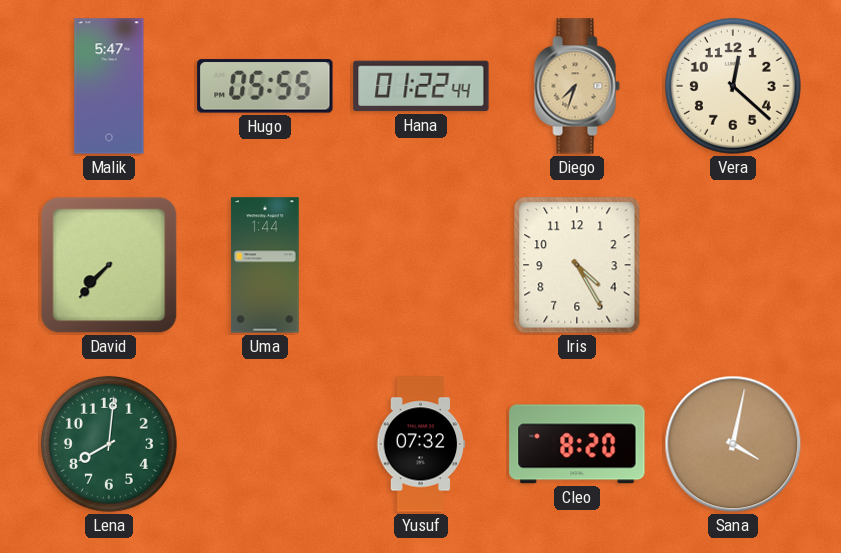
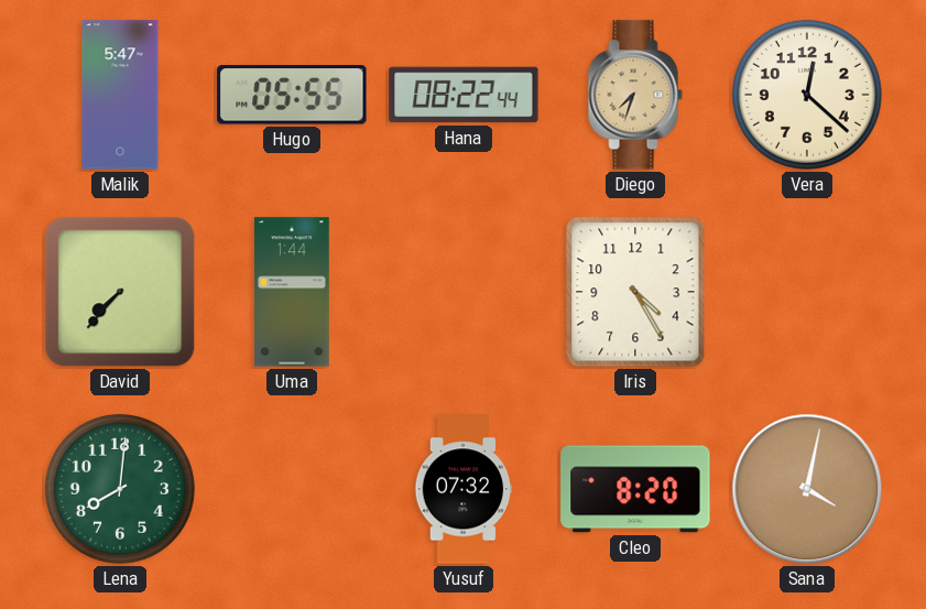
Hana: 01:22 -> 08:22 (464, 95)
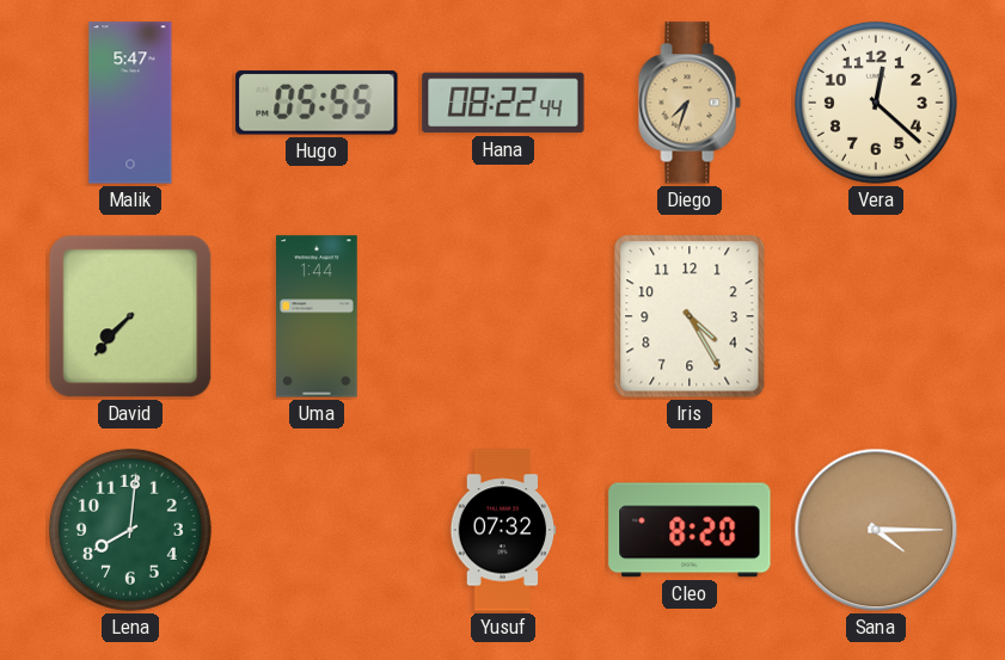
Sana: 4:02 -> 4:15 (876, 530)
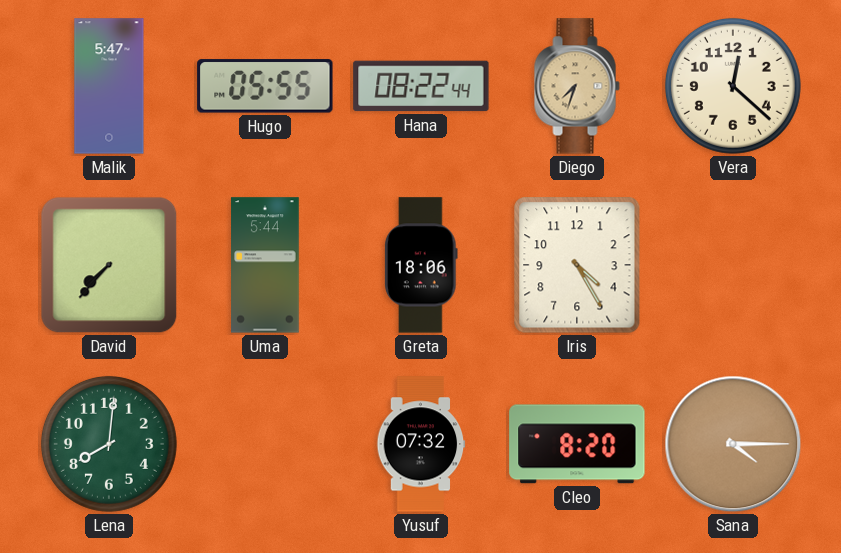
Uma: 1:44 -> 5:44 (265, 265)
Greta: none -> 18:06 (422, 265)
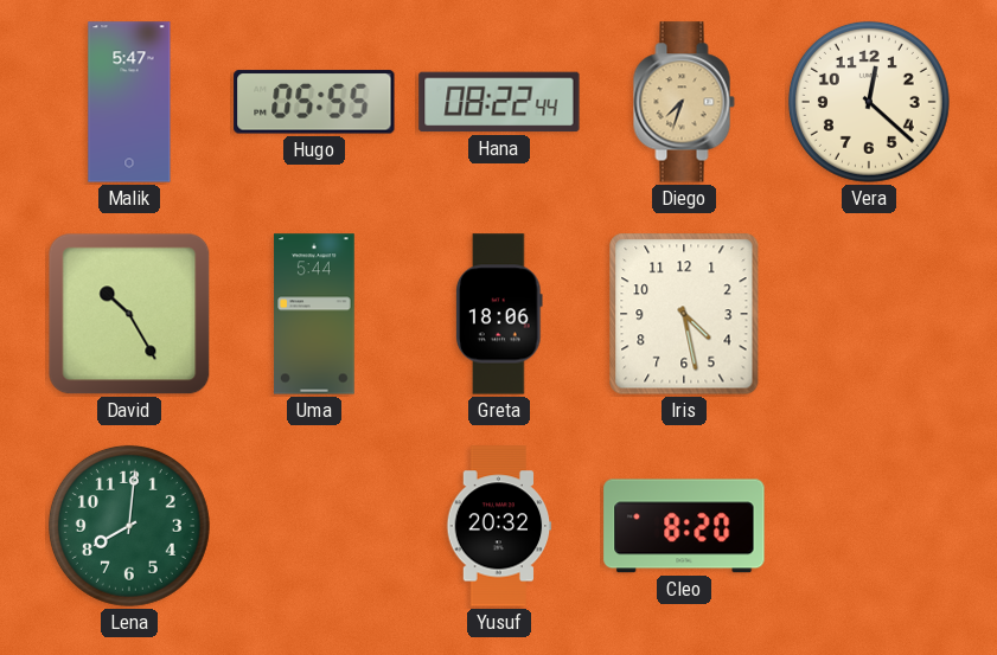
David: 7:37 -> 10:25 (129, 314)
Iris: 4:25 -> 4:28 (684, 314)
Yusuf: 07:32 -> 20:32 (499, 526)
Sana: 4:15 -> none (733, 444)
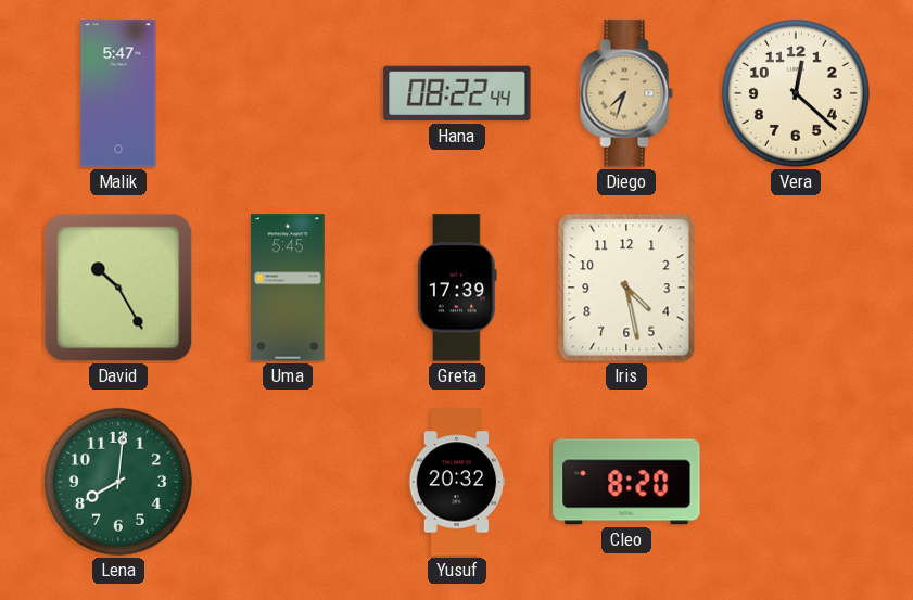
Hugo: 05:55 -> none (314, 102)
Uma: 5:44 -> 5:45 (288, 288)
Greta: 18:06 -> 17:39 (458, 288)
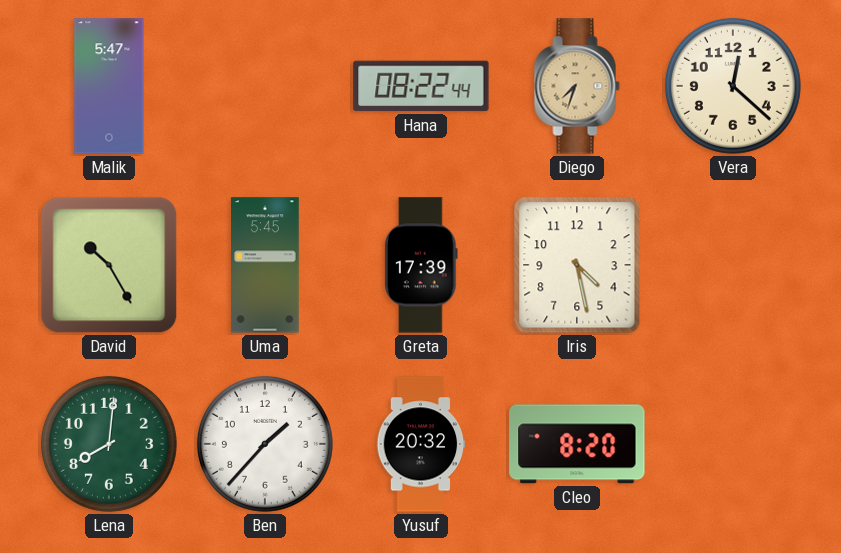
Ben: none -> 1:37 (265, 444)
